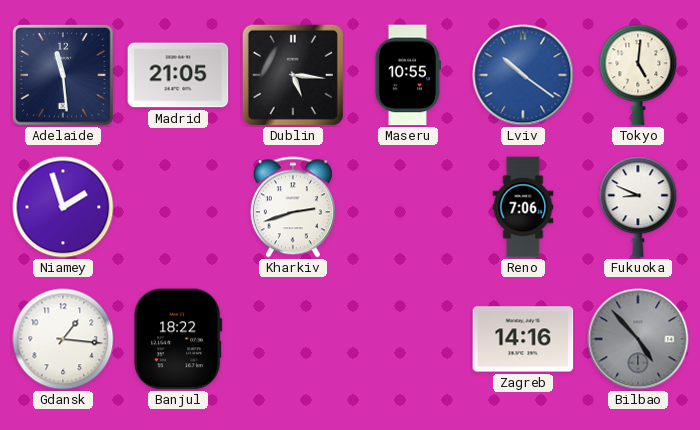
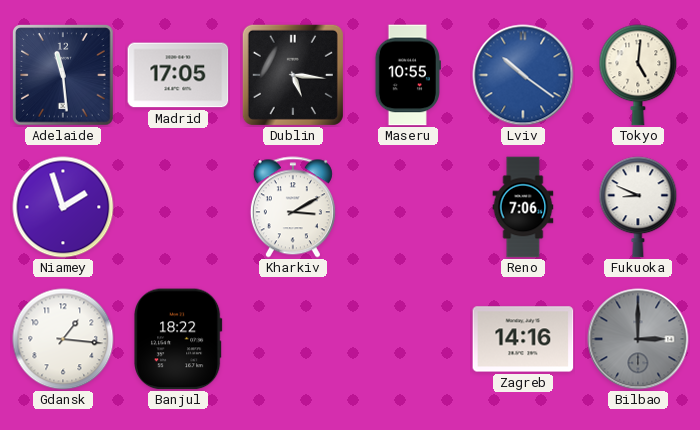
Madrid: 21:05 -> 17:05 (178, 75)
Kharkiv: 2:42 -> 3:10 (293, 207)
Bilbao: 4:53 -> 3:00 (638, 339)
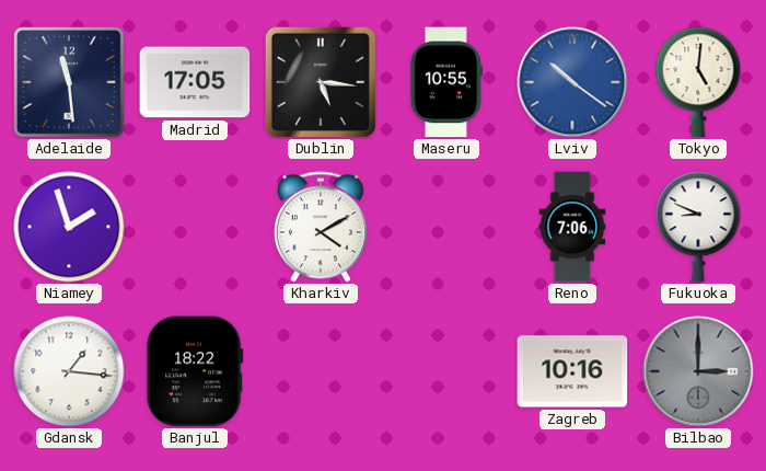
Kharkiv: 3:10 -> 4:10 (321, 227)
Zagreb: 14:16 -> 10:16 (572, 371)
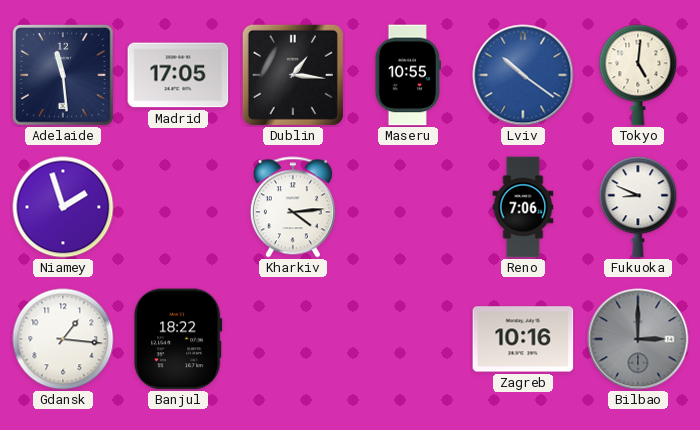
Dublin: 5:16 -> 1:16 (293, 75)
Kharkiv: 4:10 -> 4:14 (293, 207)
